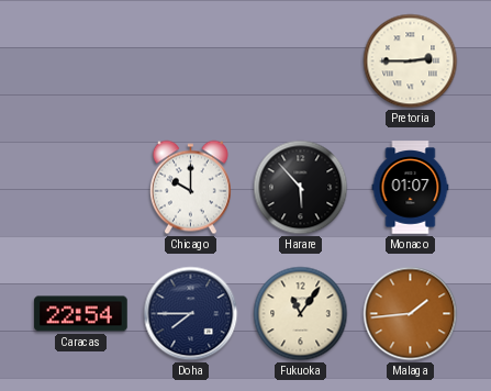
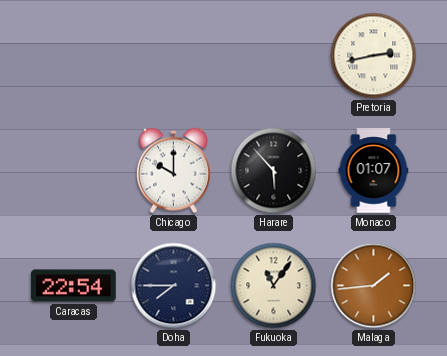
Pretoria: 2:45 -> 2:43 (374, 56)
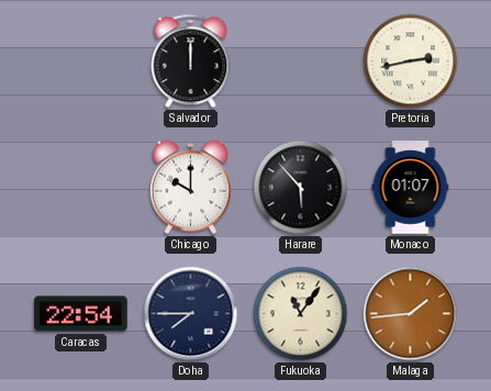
Salvador: none -> 12:00 (191, 62)
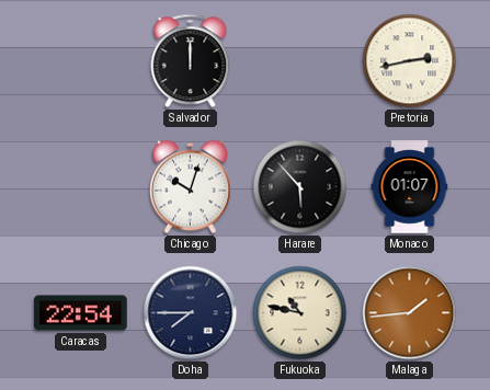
Chicago: 10:00 -> 10:03 (190, 187)
Fukuoka: 11:06 -> 10:47 (300, 313)
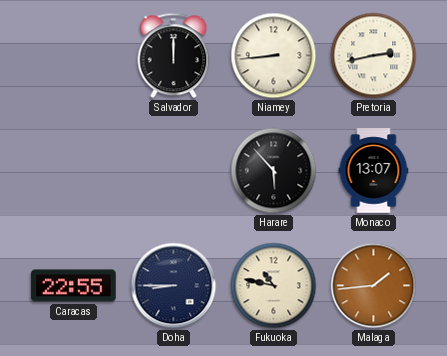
Niamey: none -> 8:44 (274, 56)
Chicago: 10:03 -> none (190, 187)
Monaco: 01:07 -> 13:07 (374, 171)
Caracas: 22:54 -> 22:55 (74, 286)
Doha: 7:45 -> 8:45 (174, 286)
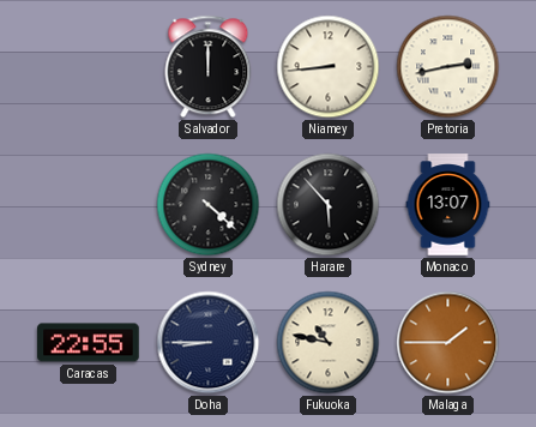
Sydney: none -> 4:22 (209, 205)
Malaga: 1:44 -> 1:45 (448, 343)
